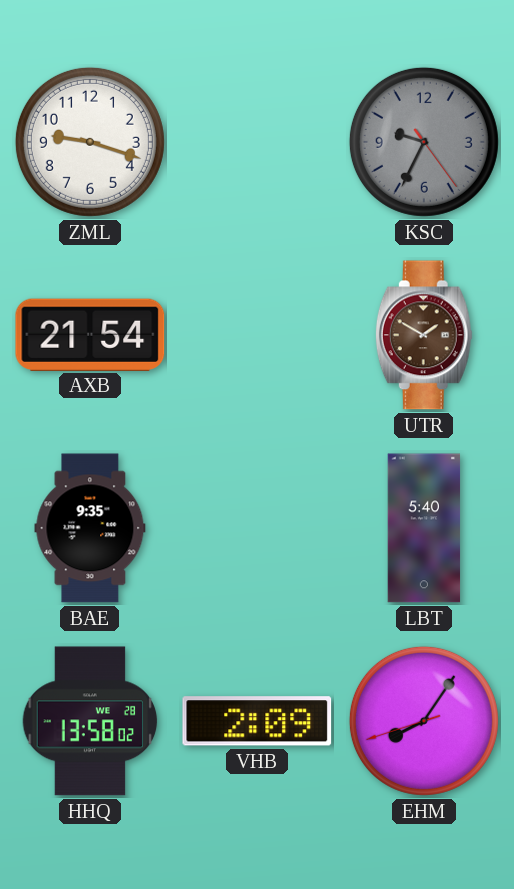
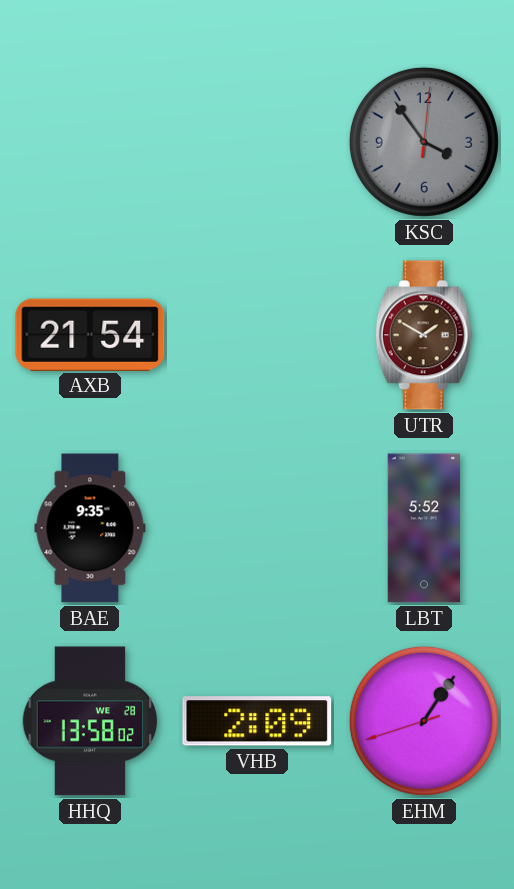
ZML: 9:18 -> none (90, 142)
KSC: 9:34 -> 3:54 (424, 142)
LBT: 5:40 -> 5:52 (424, 528)
EHM: 8:05 -> 1:05 (424, 721)
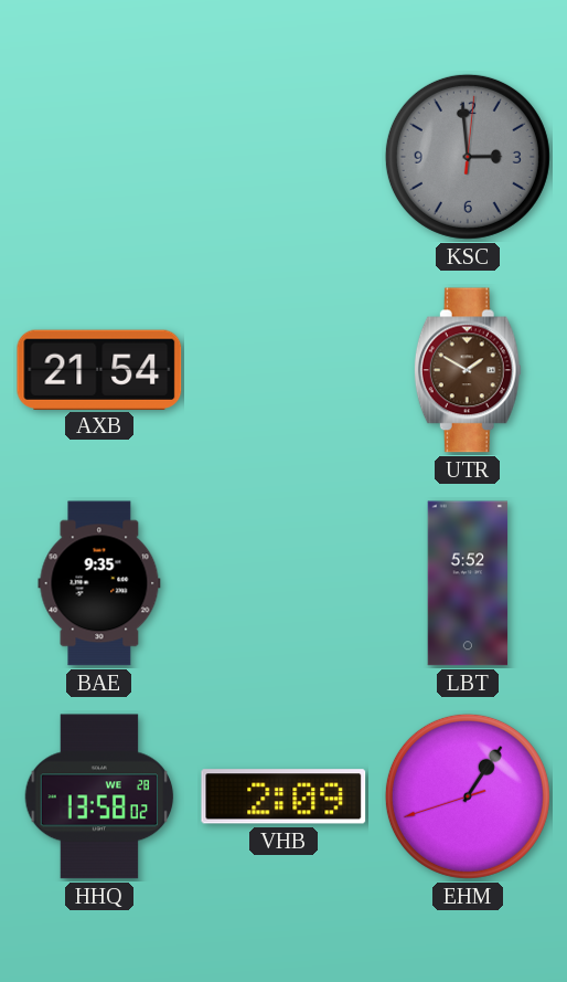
KSC: 3:54 -> 2:59 (468, 157)
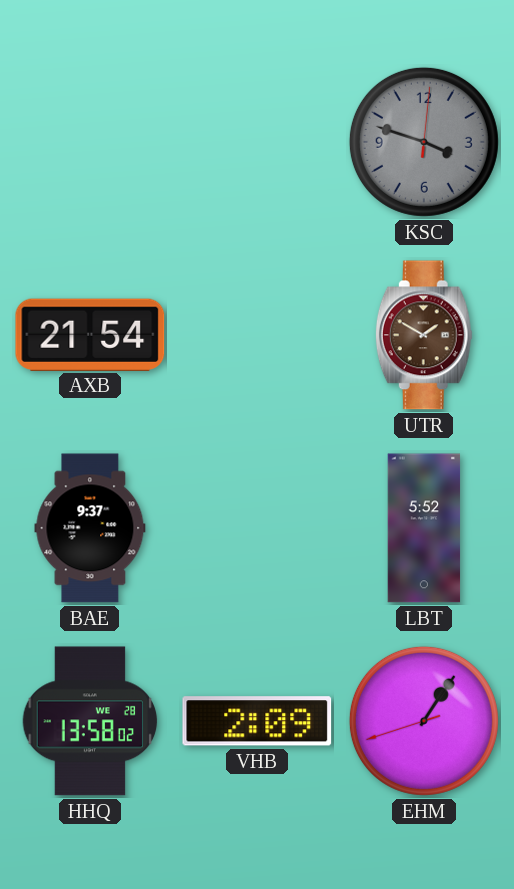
KSC: 2:59 -> 3:48 (424, 142)
BAE: 9:35 -> 9:37 (90, 528)
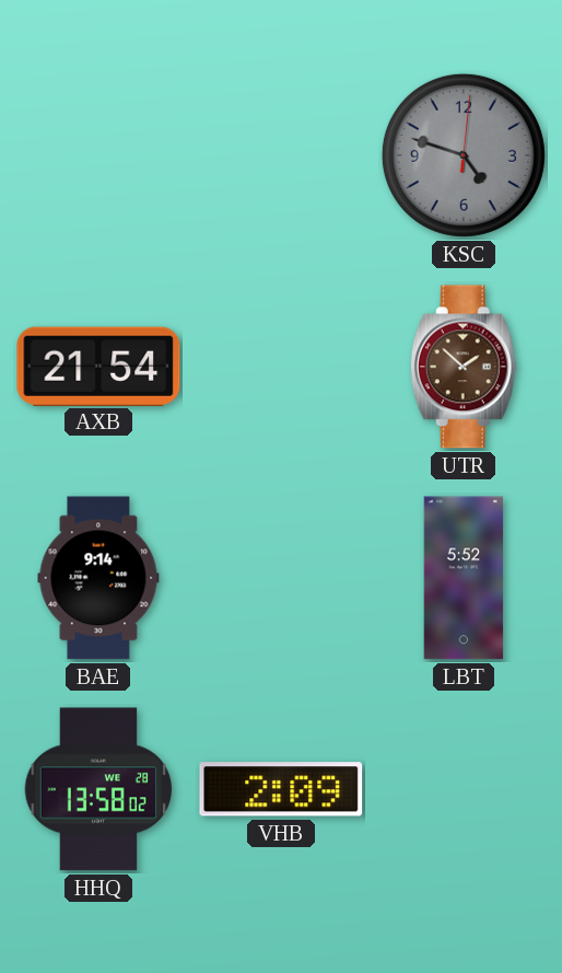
KSC: 3:48 -> 4:48 (464, 155)
UTR: 1:50 -> 1:52 (464, 367)
BAE: 9:37 -> 9:14 (98, 578)
EHM: 1:05 -> none (424, 721)
